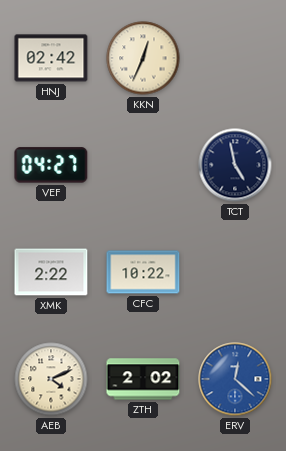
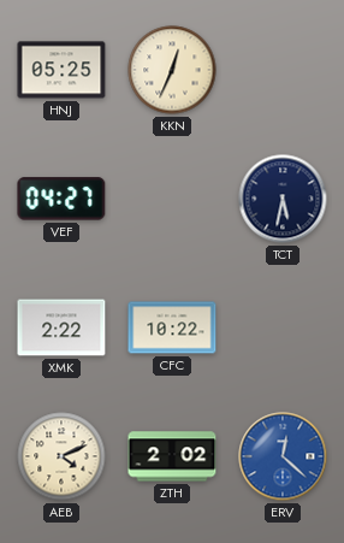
HNJ: 02:42 -> 05:25 (61, 70)
TCT: 4:58 -> 5:32 (283, 199)
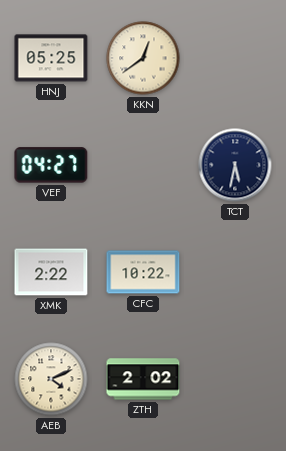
KKN: 12:34 -> 12:39 (143, 58)
ERV: 12:22 -> none (283, 456)
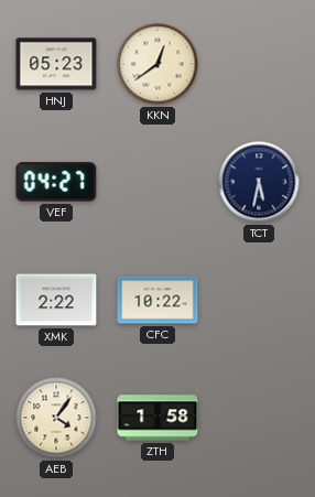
HNJ: 05:25 -> 05:23 (56, 64)
AEB: 4:11 -> 4:06 (56, 418)
ZTH: 2:02 -> 1:58 (157, 418)
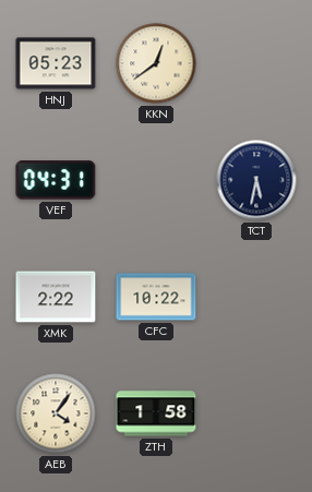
VEF: 04:27 -> 04:31 (56, 180)
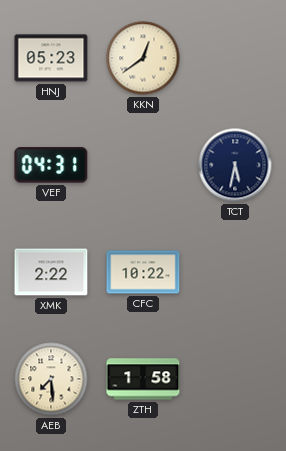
AEB: 4:06 -> 7:29 (51, 379)
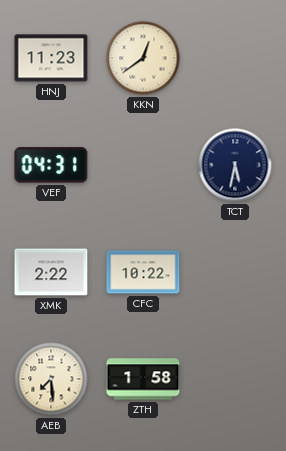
HNJ: 05:23 -> 11:23 (51, 58)
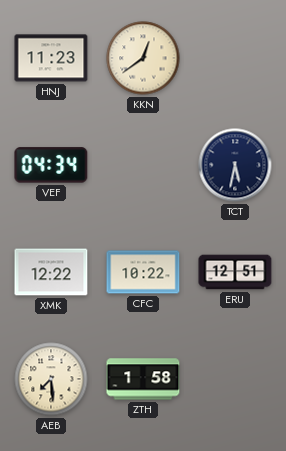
VEF: 04:31 -> 04:34 (51, 165)
XMK: 2:22 -> 12:22 (51, 272)
ERU: none -> 12:51 (235, 272)
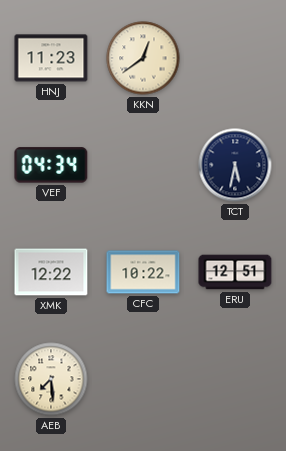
ZTH: 1:58 -> none (143, 379)
